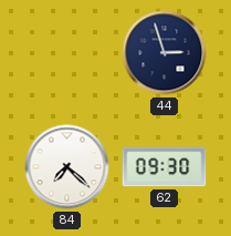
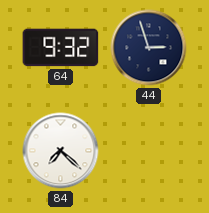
64: none -> 9:32 (61, 48)
62: 09:30 -> none (165, 167)
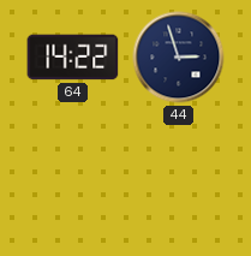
64: 9:32 -> 14:22 (73, 58)
84: 7:22 -> none (61, 151)
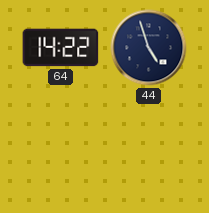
44: 2:57 -> 4:57 (149, 48)
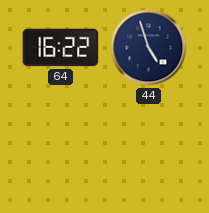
64: 14:22 -> 16:22 (61, 48)
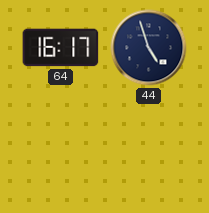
64: 16:22 -> 16:17 (61, 48)
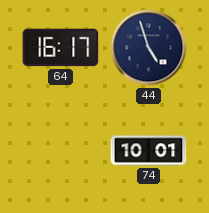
74: none -> 10:01 (149, 151)
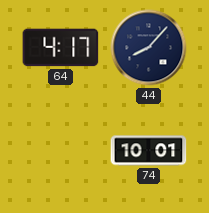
64: 16:17 -> 4:17 (61, 48)
44: 4:57 -> 8:07 (149, 48)
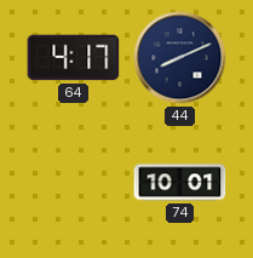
44: 8:07 -> 8:11 (180, 58)
